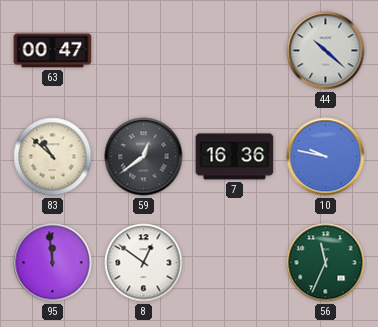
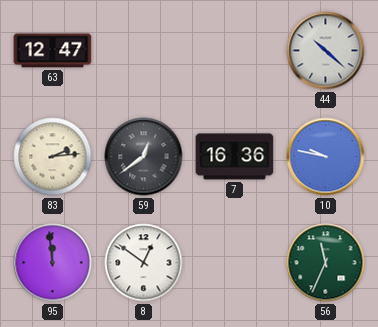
63: 00:47 -> 12:47 (53, 51)
83: 10:52 -> 2:14 (53, 157)
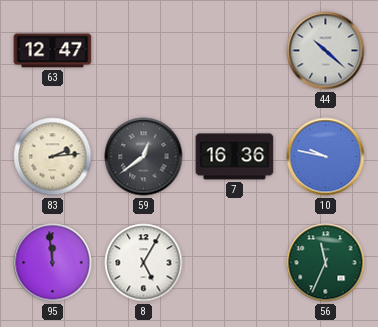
8: 12:51 -> 5:05 (144, 263)
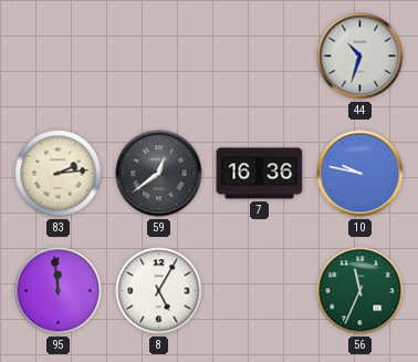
63: 12:47 -> none (53, 51)
44: 10:22 -> 10:33 (360, 56)
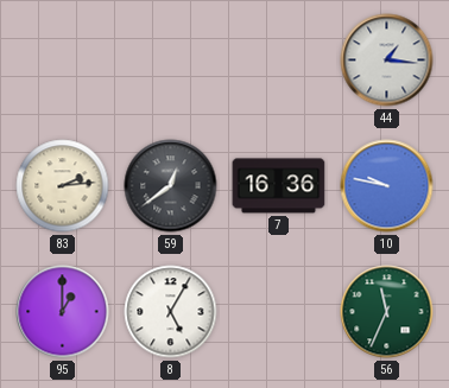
44: 10:33 -> 1:16 (387, 61)
95: 11:59 -> 1:00 (63, 312)
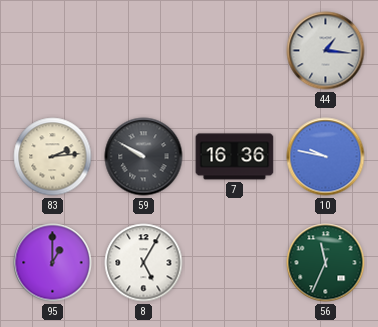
59: 12:39 -> 9:50 (144, 157)
